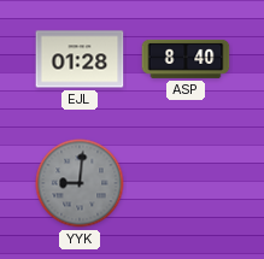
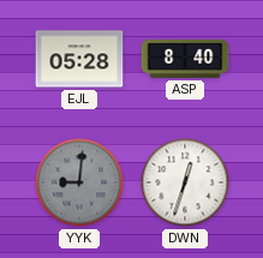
EJL: 01:28 -> 05:28 (79, 59)
DWN: none -> 12:33 (185, 182)
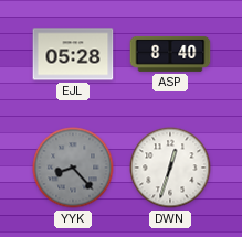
YYK: 9:01 -> 8:23 (73, 168)
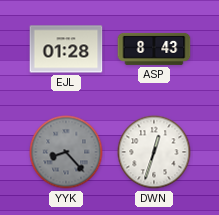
EJL: 05:28 -> 01:28 (66, 49)
ASP: 8:40 -> 8:43 (154, 49)
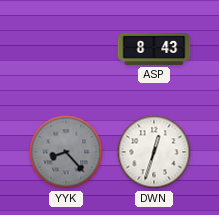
EJL: 01:28 -> none (66, 49)
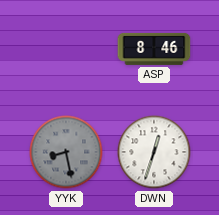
ASP: 8:43 -> 8:46 (154, 49)
YYK: 8:23 -> 8:28 (66, 152)
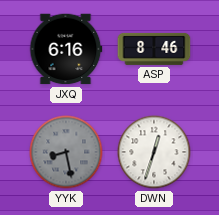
JXQ: none -> 6:16 (66, 49)
